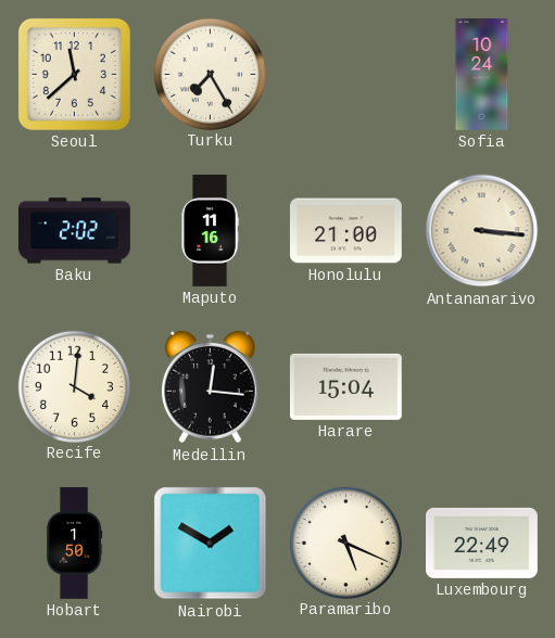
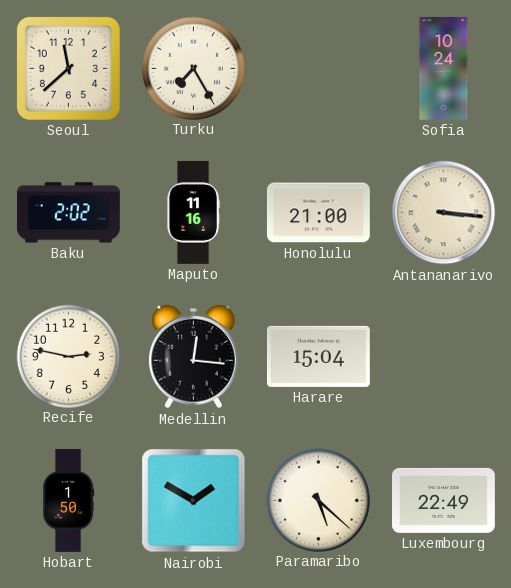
Recife: 4:01 -> 2:47 (68, 356)
Paramaribo: 5:19 -> 5:22 (318, 500)
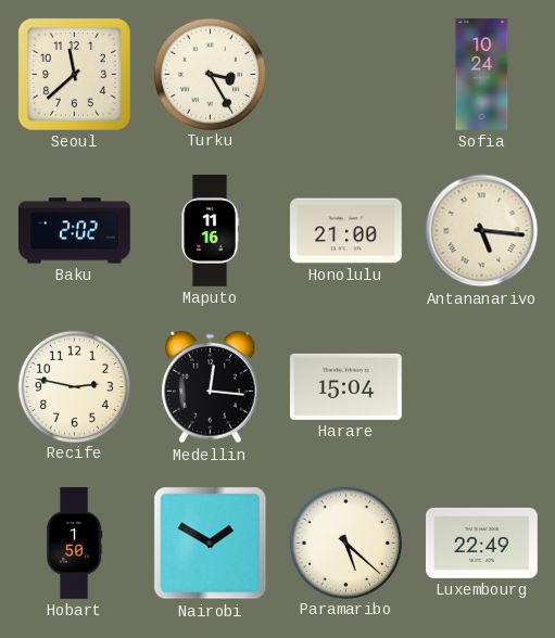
Turku: 7:25 -> 3:25 (210, 74)
Antananarivo: 3:16 -> 5:16 (482, 231)
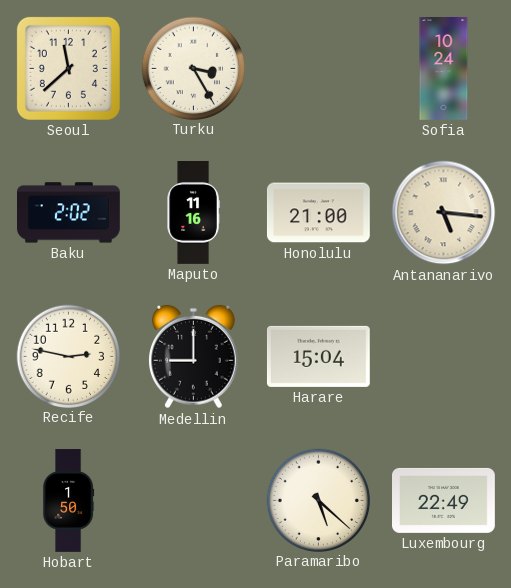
Medellin: 12:16 -> 9:00 (194, 357)
Nairobi: 1:50 -> none (211, 544)
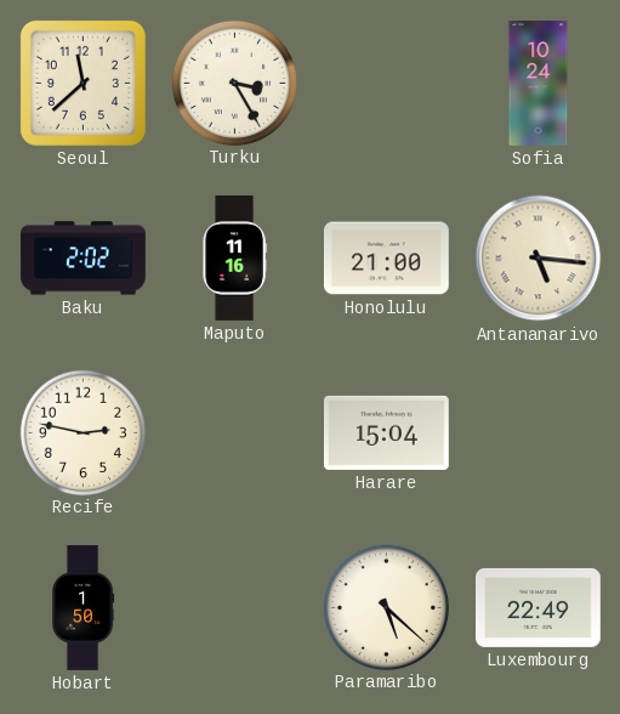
Medellin: 9:00 -> none (194, 357)
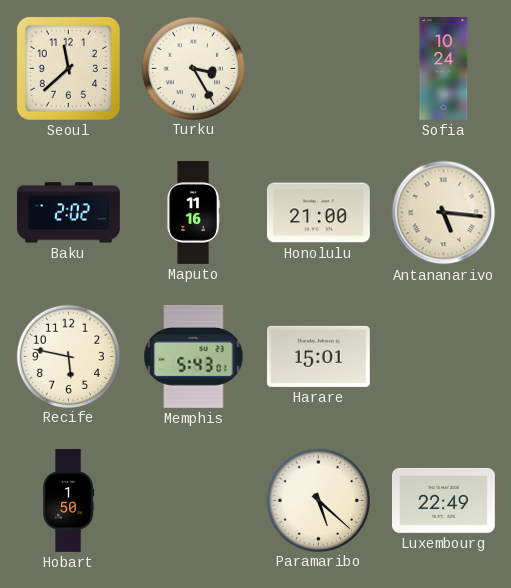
Recife: 2:47 -> 5:47 (68, 356)
Memphis: none -> 5:43 (194, 356)
Harare: 15:04 -> 15:01 (318, 356)
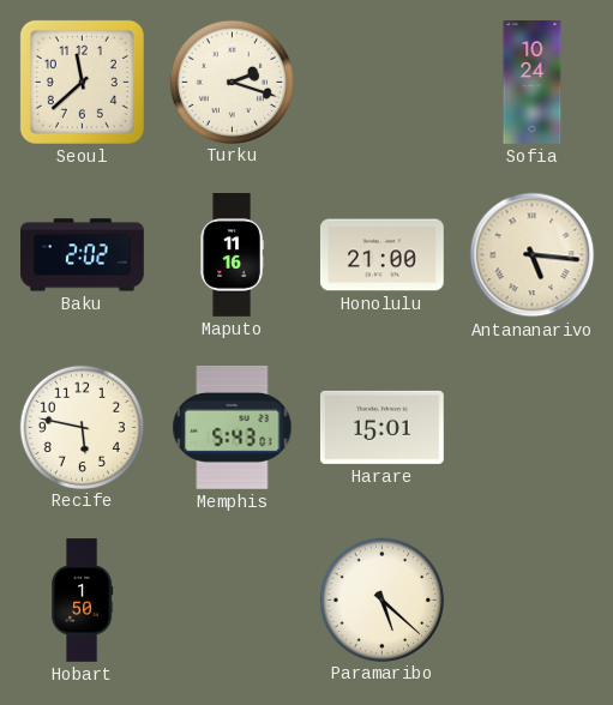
Turku: 3:25 -> 2:18 (232, 82)
Luxembourg: 22:49 -> none (444, 500)
